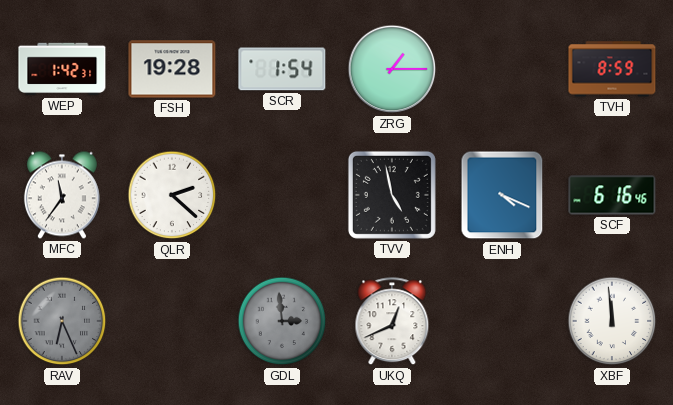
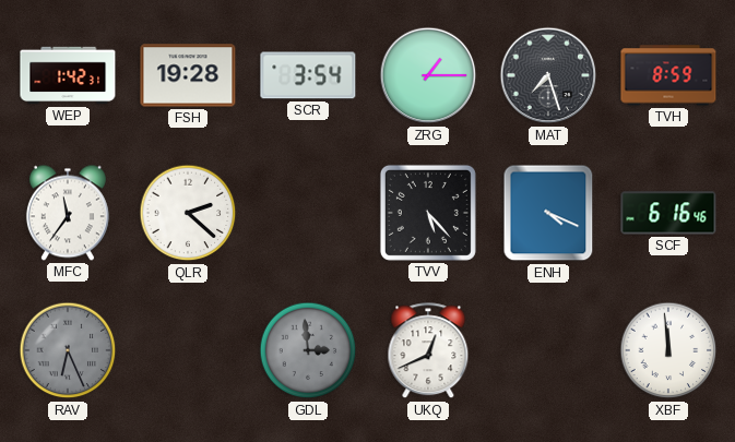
SCR: 1:54 -> 3:54 (308, 75)
MAT: none -> 7:27 (548, 75)
TVV: 4:58 -> 5:23 (428, 213)
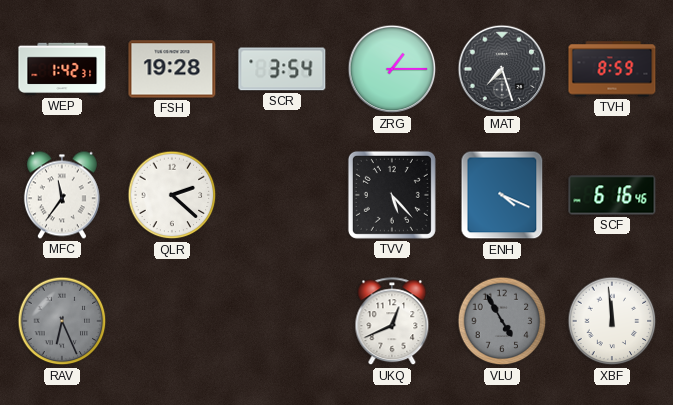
GDL: 2:59 -> none (308, 350)
VLU: none -> 4:55 (502, 321)
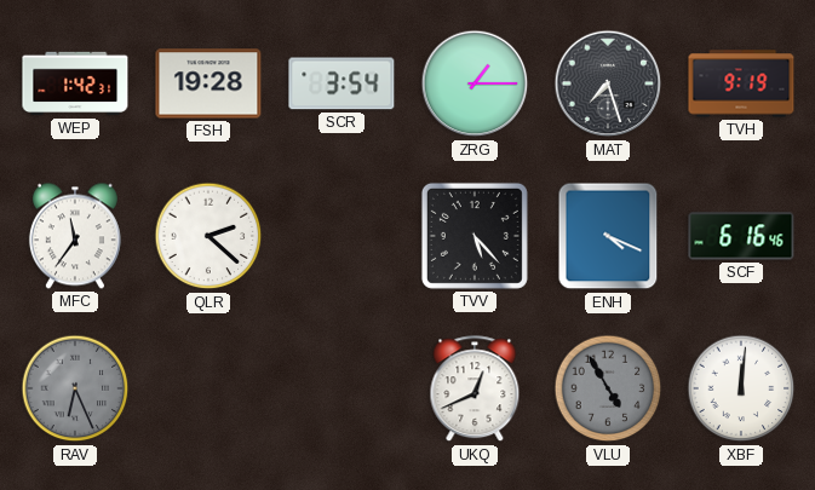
TVH: 8:59 -> 9:19 (741, 83)
XBF: 11:59 -> 12:01 (741, 388)
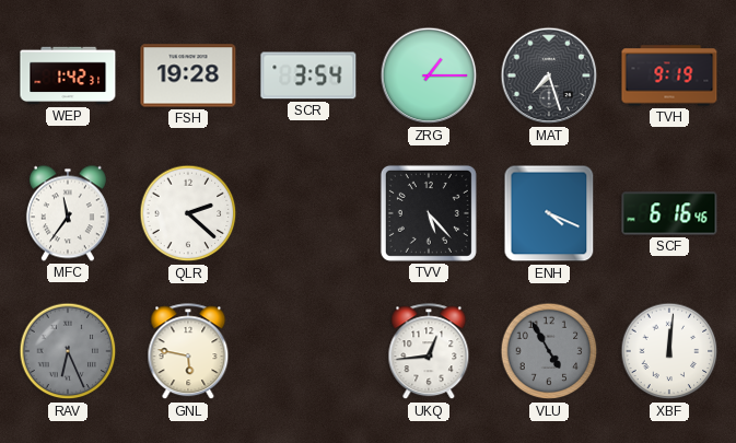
GNL: none -> 5:47 (188, 352)
UKQ: 12:41 -> 12:44 (429, 352)
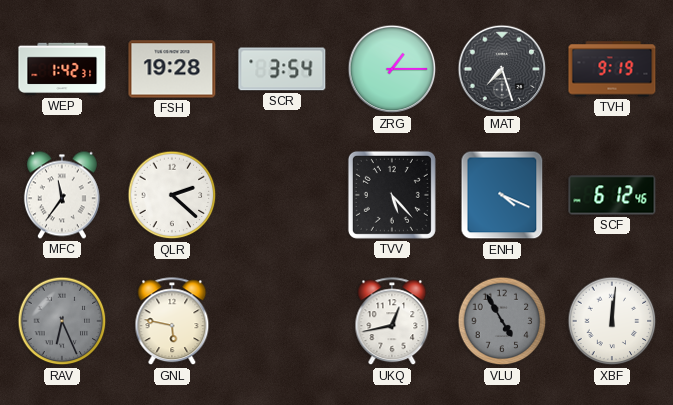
SCF: 6:16 -> 6:12 (612, 195)
UKQ: 12:44 -> 12:43 (392, 322)
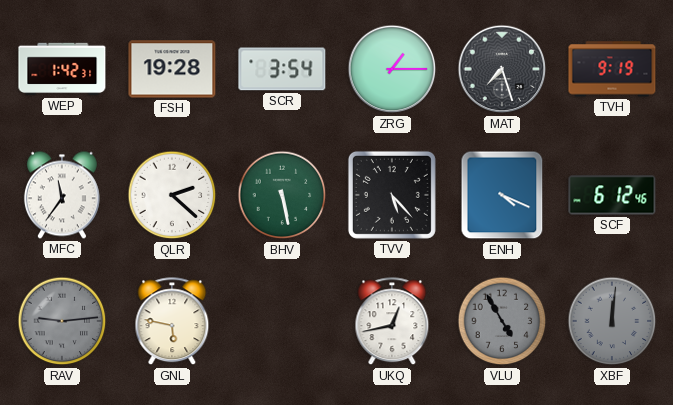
BHV: none -> 5:28 (282, 195)
RAV: 6:26 -> 9:14 (62, 321)
XBF dial: white -> grey (612, 321)
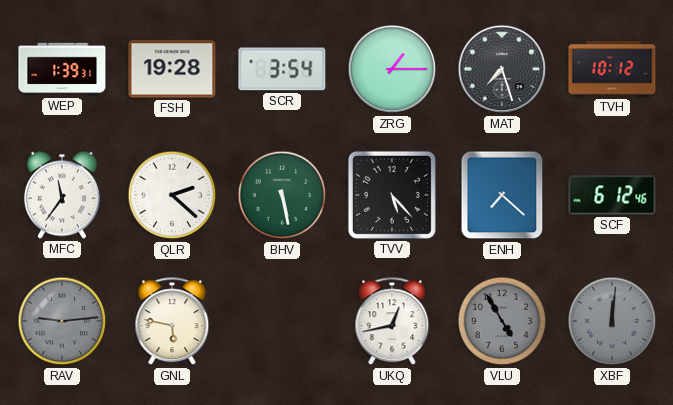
WEP: 1:42 -> 1:39 (62, 69)
TVH: 9:19 -> 10:12 (612, 69)
ENH: 4:19 -> 7:22 (502, 195)
